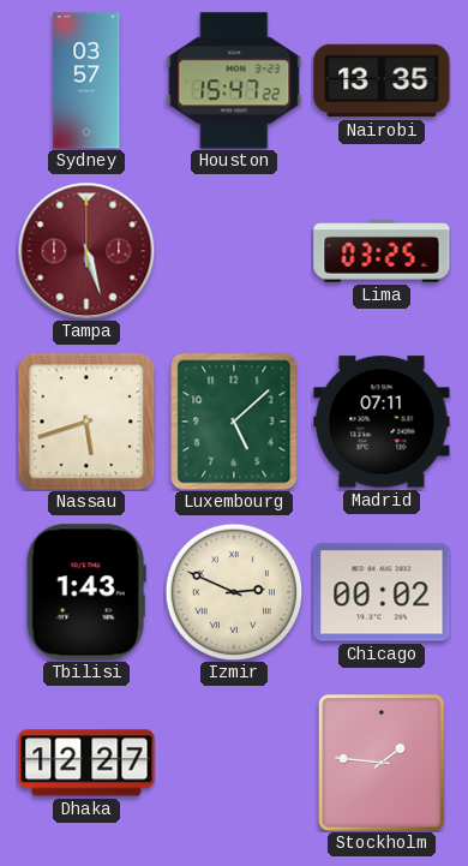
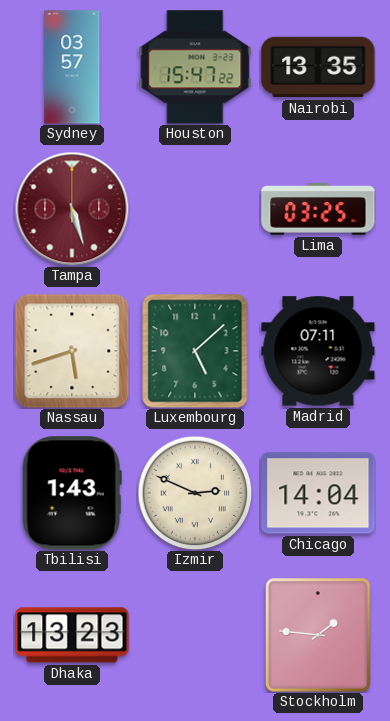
Chicago: 00:02 -> 14:04 (318, 493)
Dhaka: 12:27 -> 13:23 (72, 635)
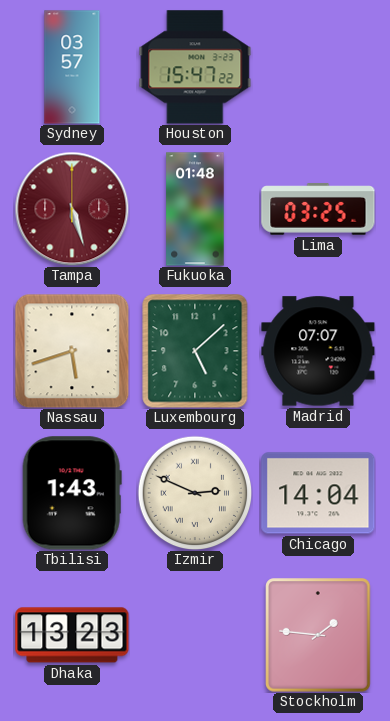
Nairobi: 13:35 -> none (318, 67)
Fukuoka: none -> 01:48 (195, 209)
Madrid: 07:11 -> 07:07 (318, 351)
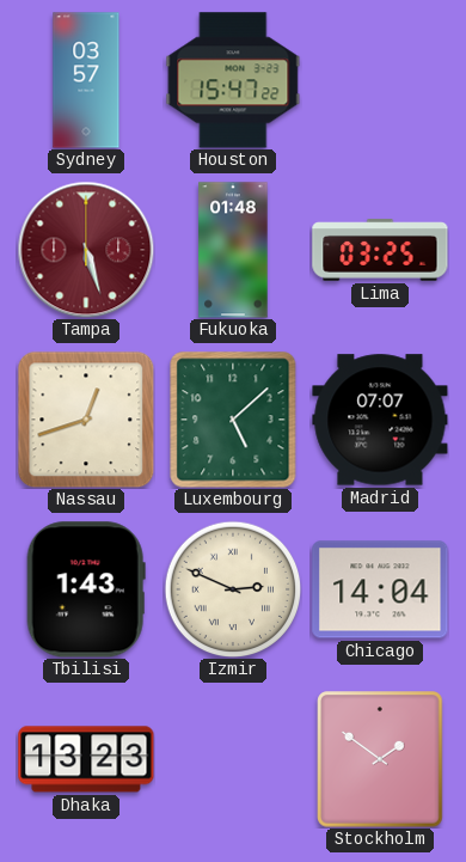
Nassau: 5:42 -> 12:42 (86, 420)
Stockholm: 1:46 -> 1:51 (380, 759)
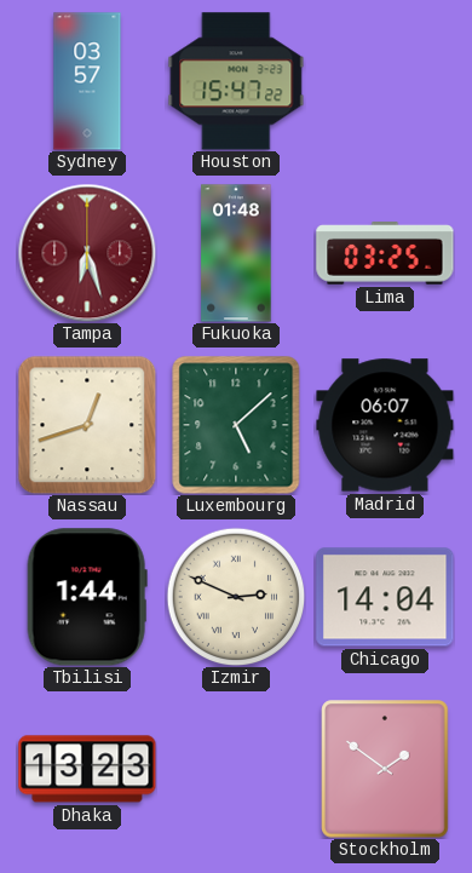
Tampa: 5:27 -> 6:27 (87, 253)
Madrid: 07:07 -> 06:07 (385, 425)
Tbilisi: 1:43 -> 1:44 (87, 597)
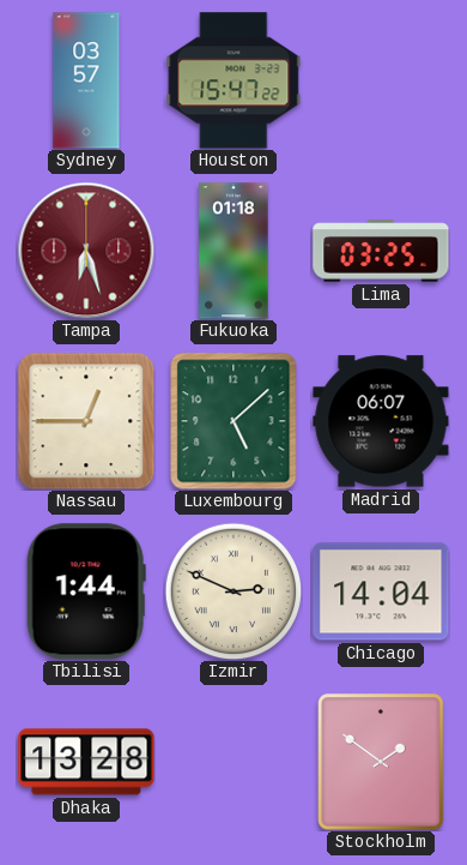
Fukuoka: 01:48 -> 01:18 (233, 251)
Nassau: 12:42 -> 12:45 (86, 421)
Dhaka: 13:23 -> 13:28 (86, 762)
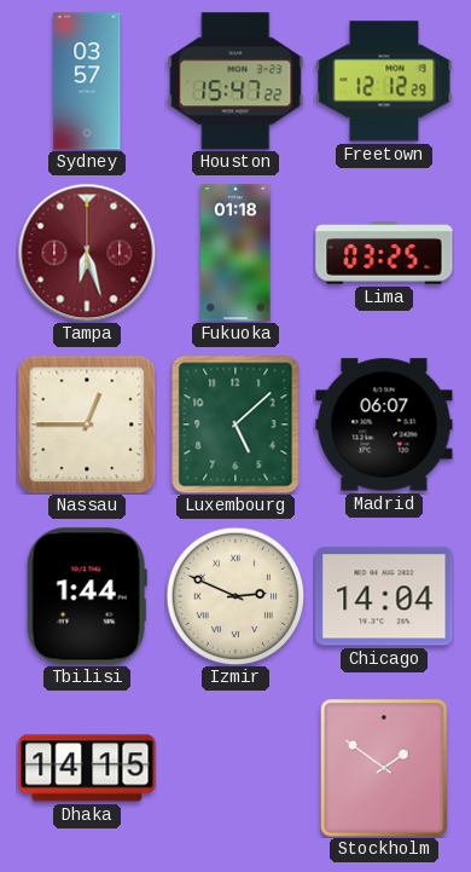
Freetown: none -> 12:12 (384, 81)
Dhaka: 13:28 -> 14:15 (87, 768)
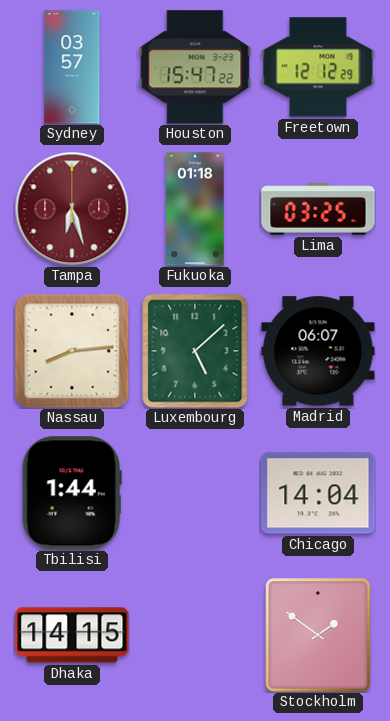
Nassau: 12:45 -> 8:14 (72, 351)
Izmir: 2:49 -> none (235, 596)
